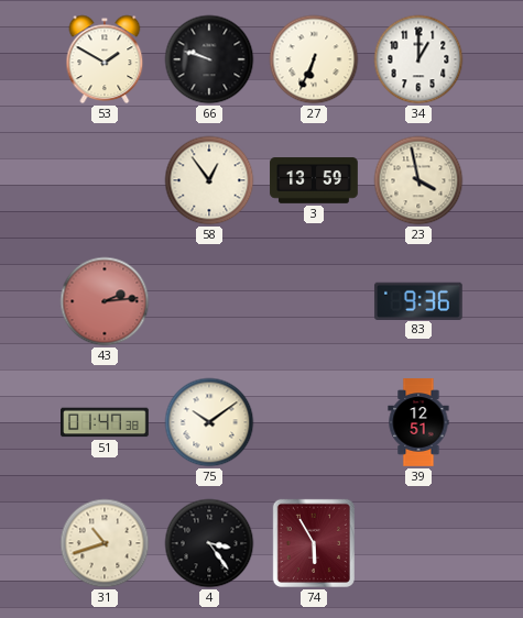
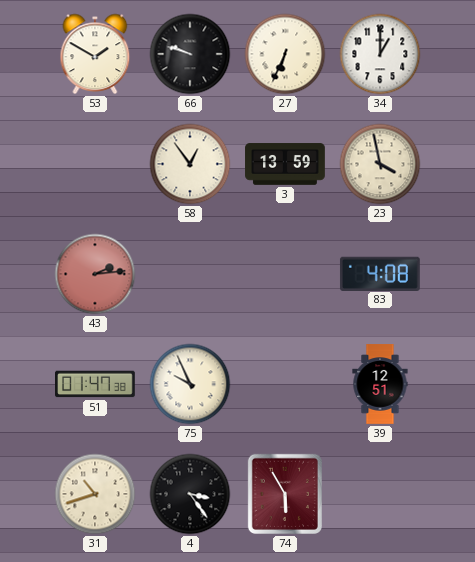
83: 9:36 -> 4:08 (380, 273)
75: 10:09 -> 9:56 (190, 384)
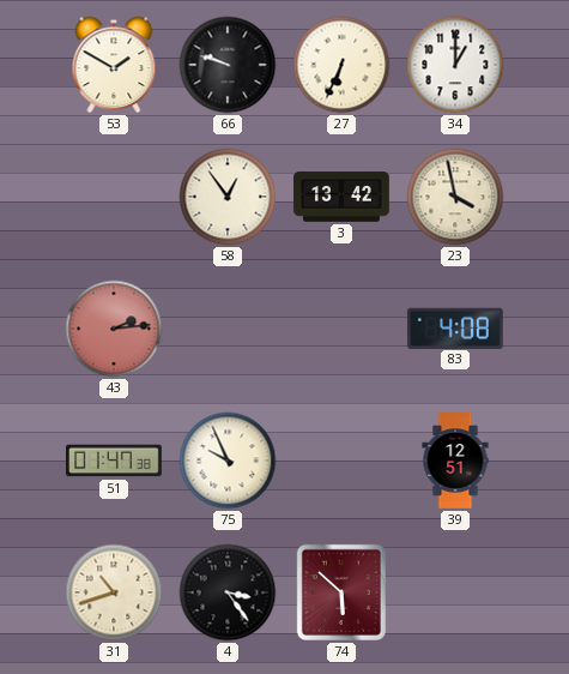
3: 13:59 -> 13:42 (341, 197)
74: 5:55 -> 5:52 (341, 592)
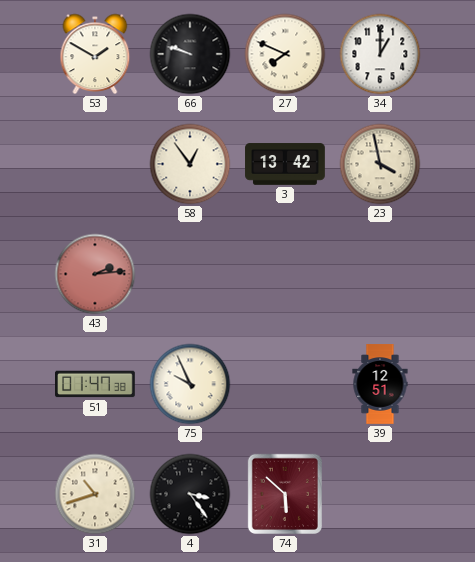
27: 6:34 -> 7:49 (285, 54)
83: 4:08 -> none (455, 327)
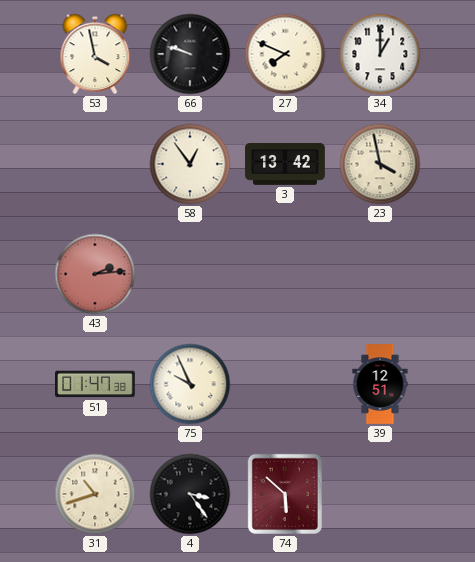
53: 1:50 -> 3:58 (95, 54)
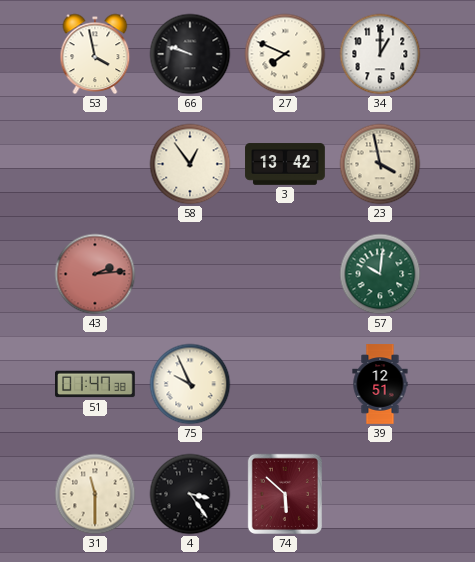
57: none -> 10:01 (380, 274)
31: 10:42 -> 11:30 (95, 494)
